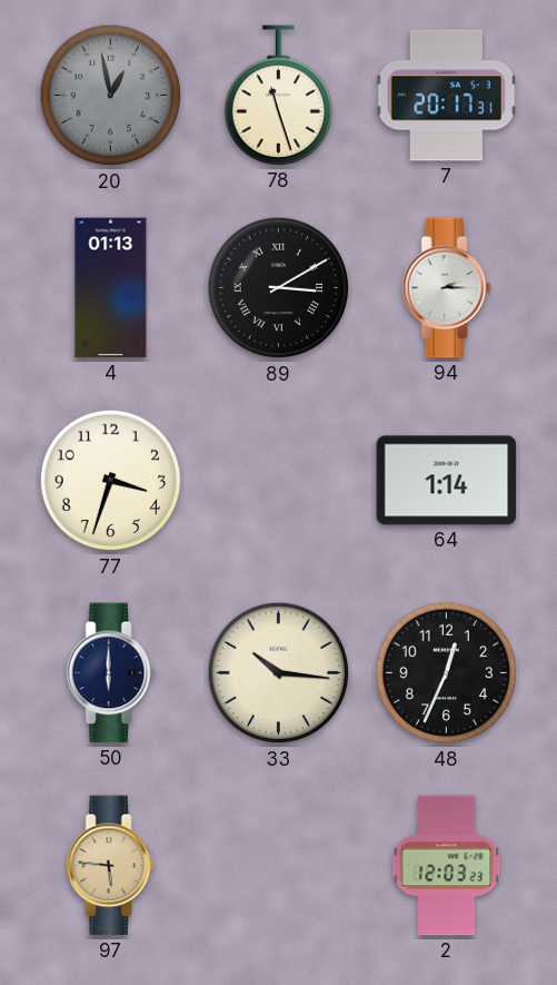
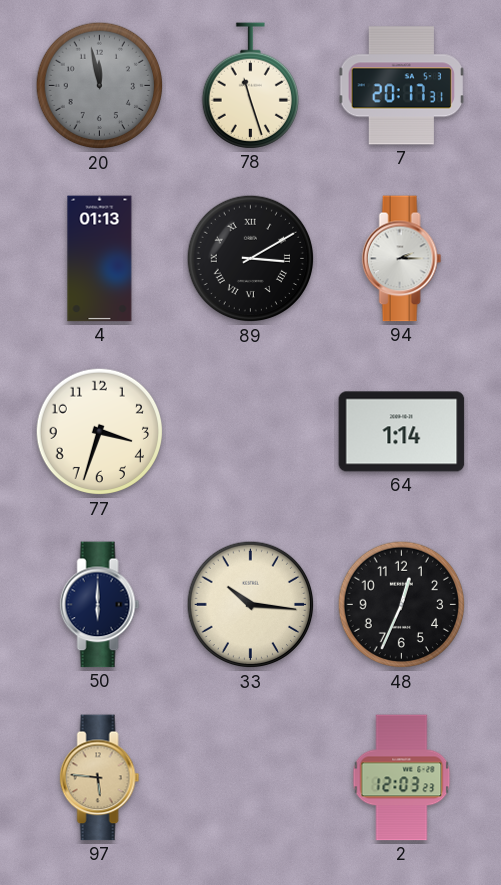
20: 12:58 -> 11:58 (100, 86)
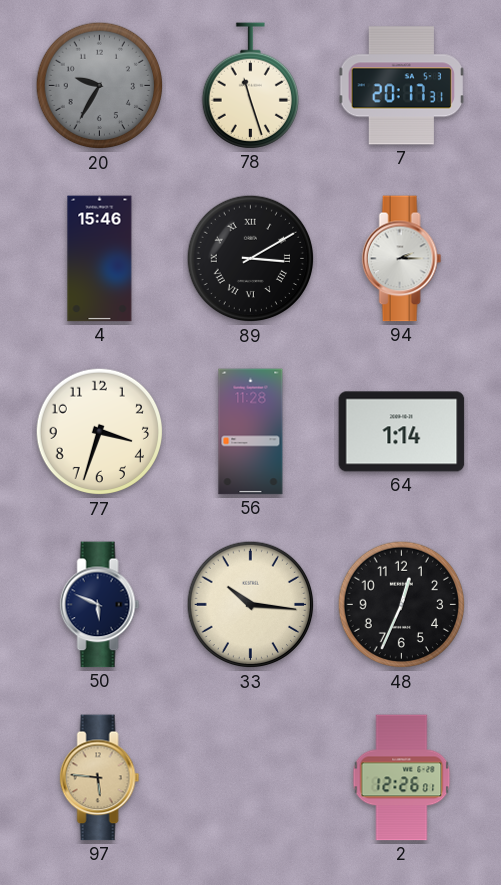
20: 11:58 -> 9:35 (100, 86)
4: 01:13 -> 15:46 (100, 259)
56: none -> 11:28 (251, 432)
50: 6:00 -> 5:49 (100, 605)
2: 12:03 -> 12:26 (402, 778)
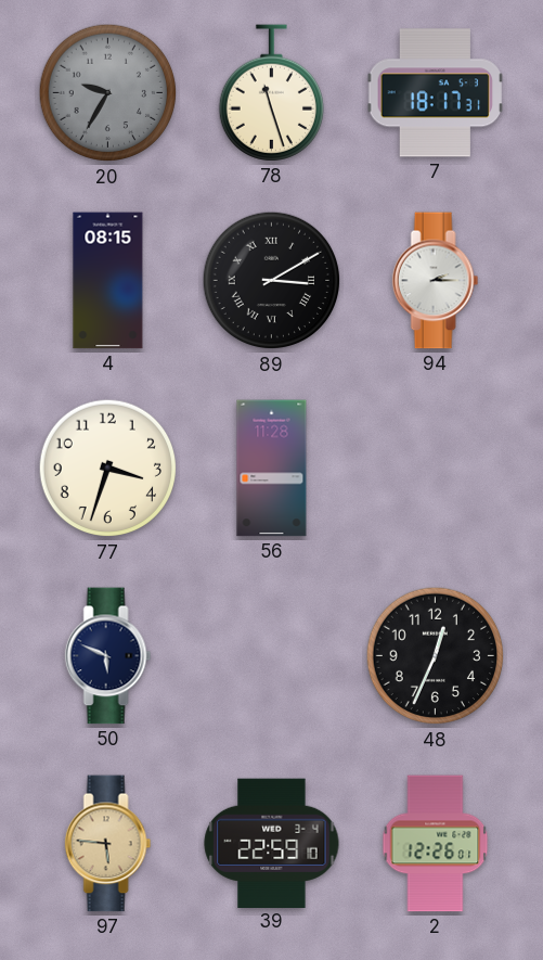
7: 20:17 -> 18:17 (436, 93)
4: 15:46 -> 08:15 (108, 281)
64: 1:14 -> none (402, 432)
33: 10:16 -> none (251, 605)
39: none -> 22:59 (272, 843)
